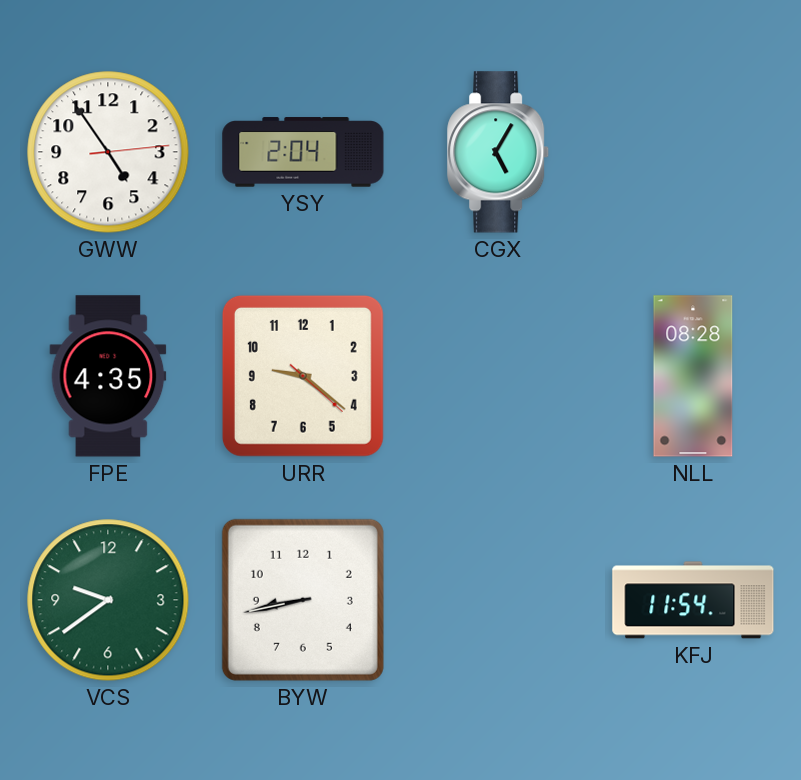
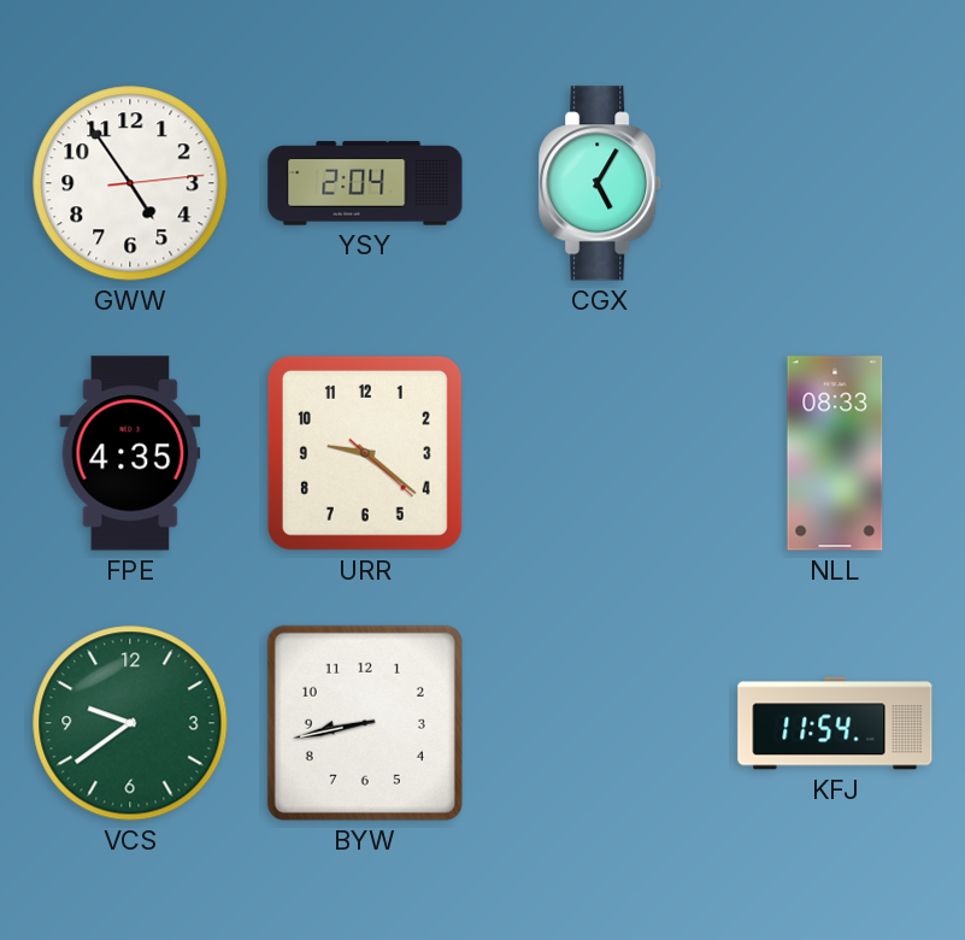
NLL: 08:28 -> 08:33 (835, 453)
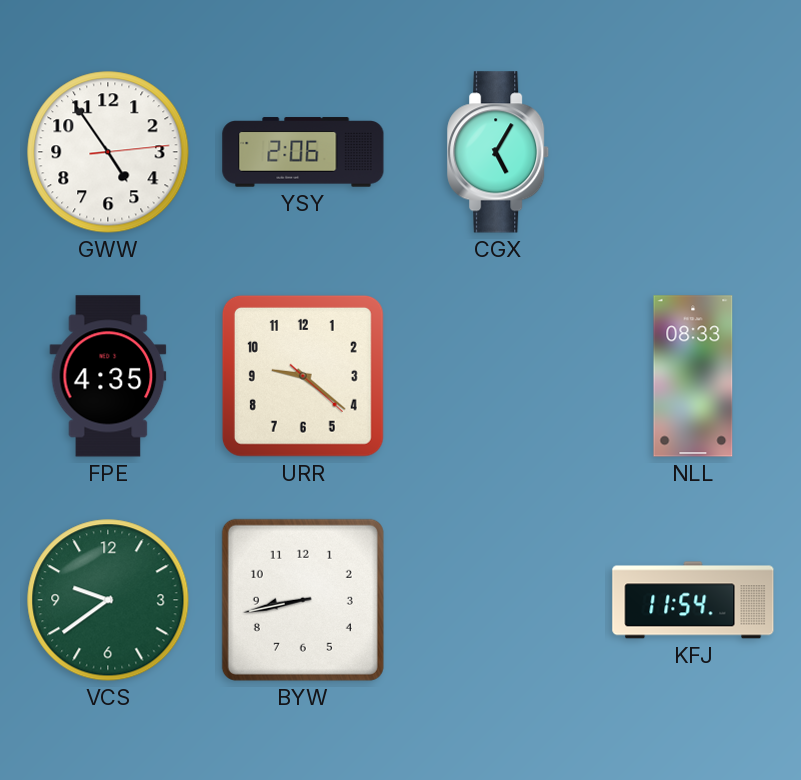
YSY: 2:04 -> 2:06 (303, 152)
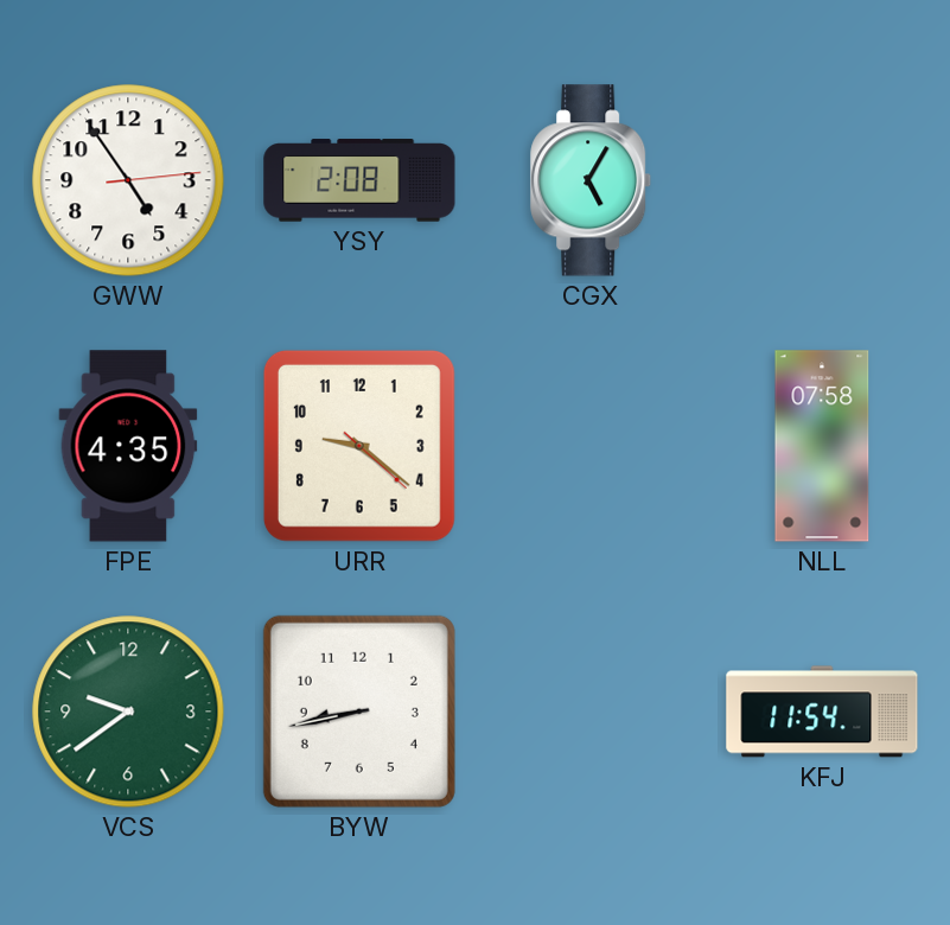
YSY: 2:06 -> 2:08 (359, 180)
NLL: 08:33 -> 07:58 (822, 446)
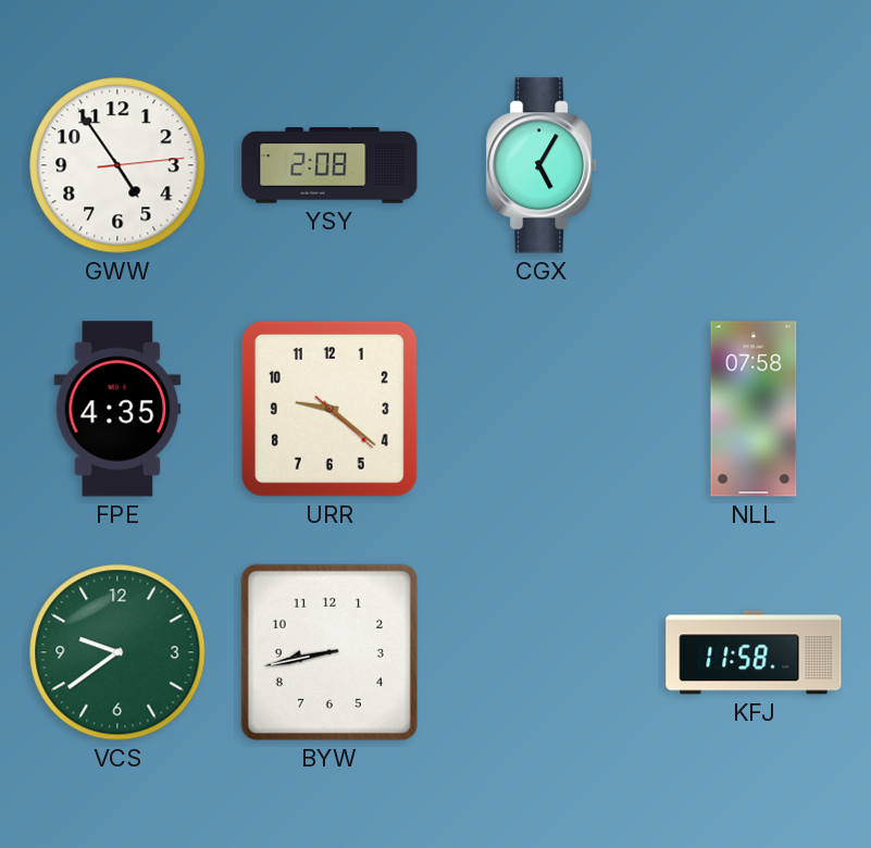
KFJ: 11:54 -> 11:58 (754, 652)
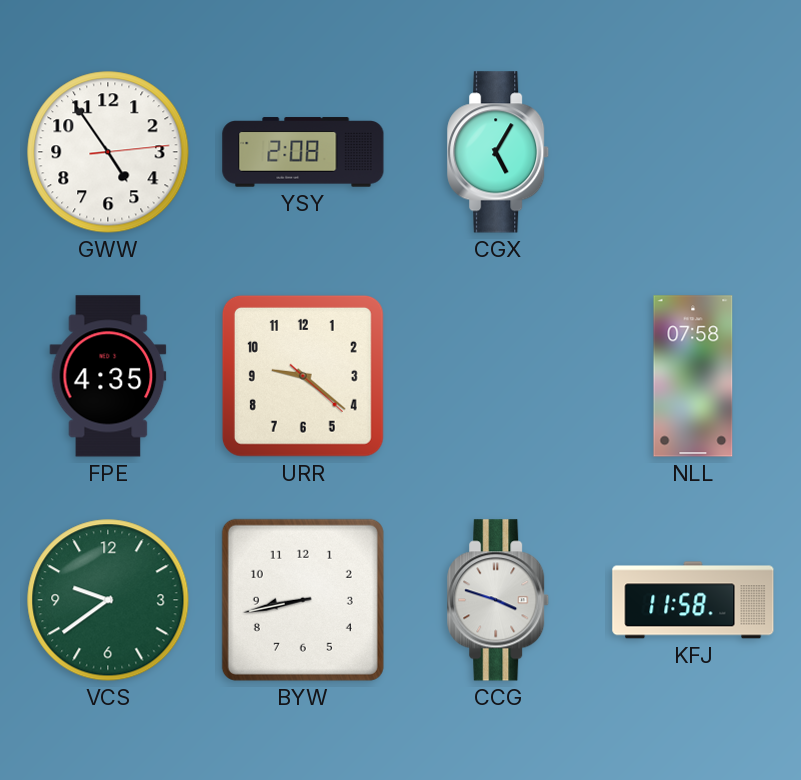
CCG: none -> 3:48 (499, 600)
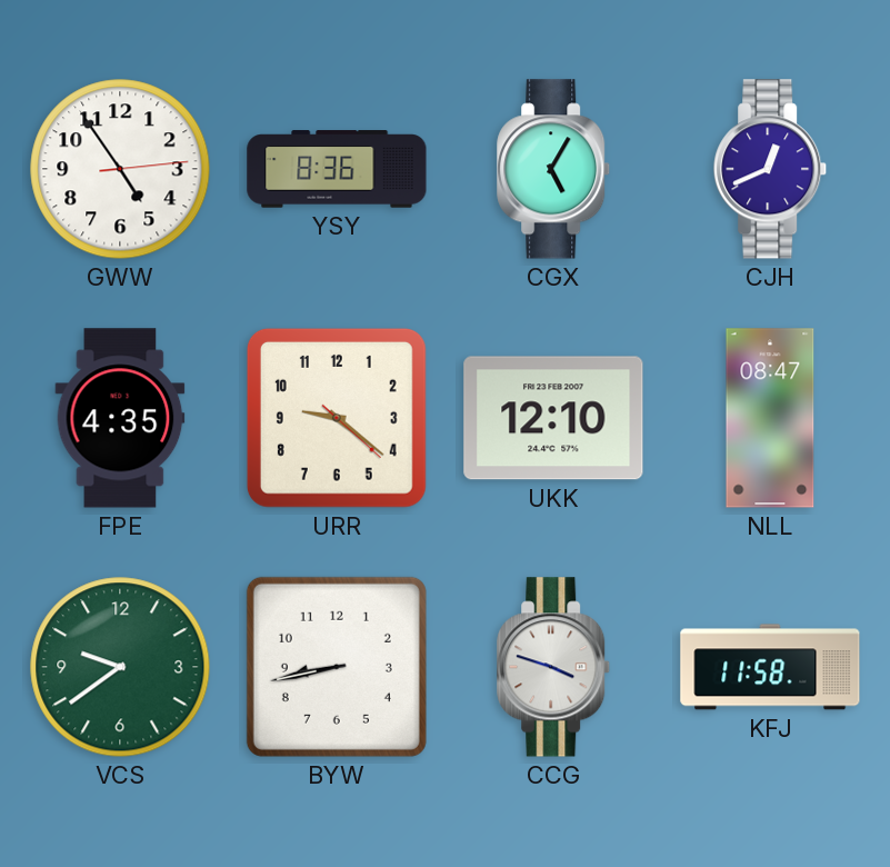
YSY: 2:08 -> 8:36 (337, 169)
CJH: none -> 12:41 (771, 169)
UKK: none -> 12:10 (553, 418)
NLL: 07:58 -> 08:47 (770, 418)
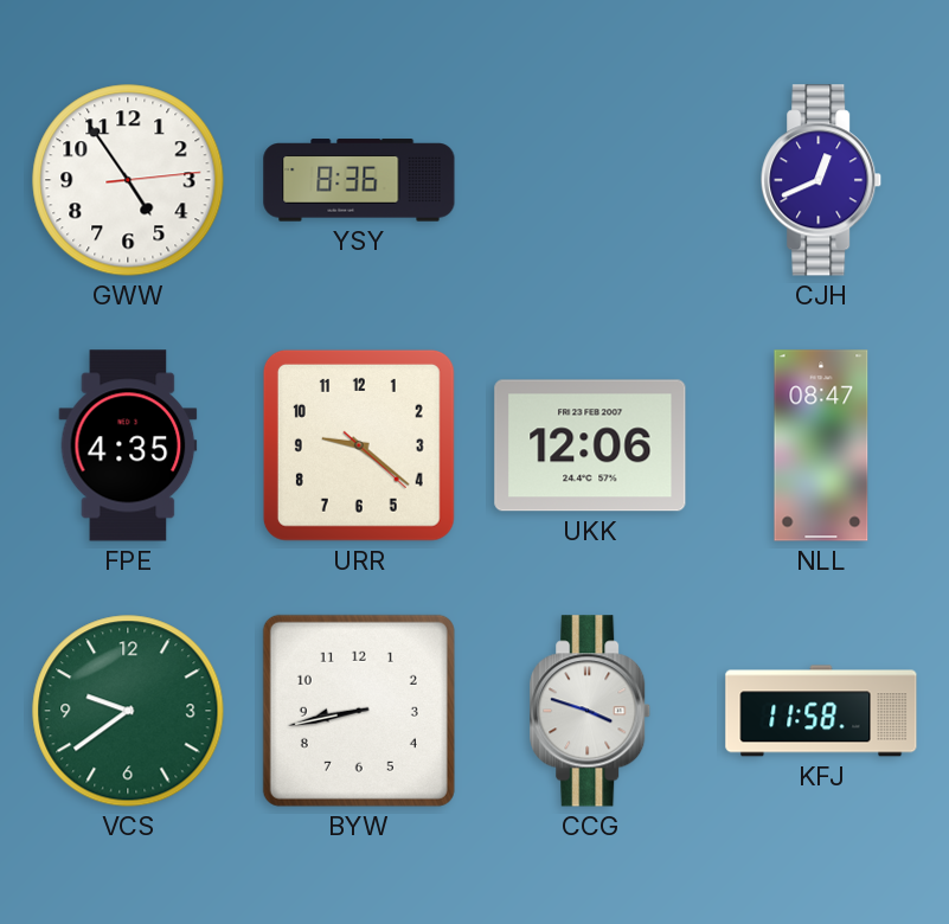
CGX: 5:05 -> none (554, 169)
UKK: 12:10 -> 12:06 (590, 445)
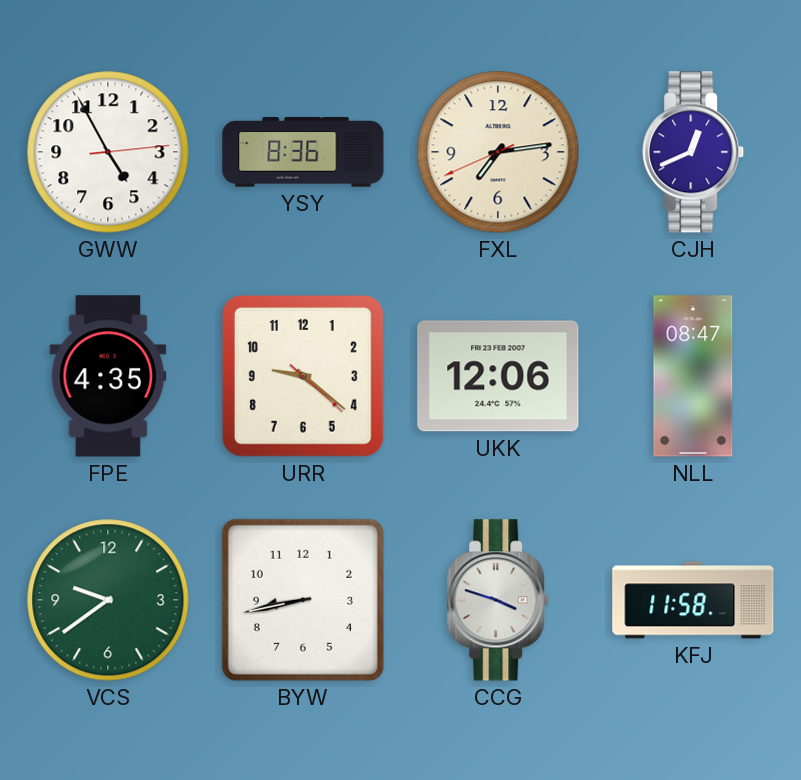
GWW: 4:54 -> 4:55 (108, 152)
FXL: none -> 7:13 (498, 152)
